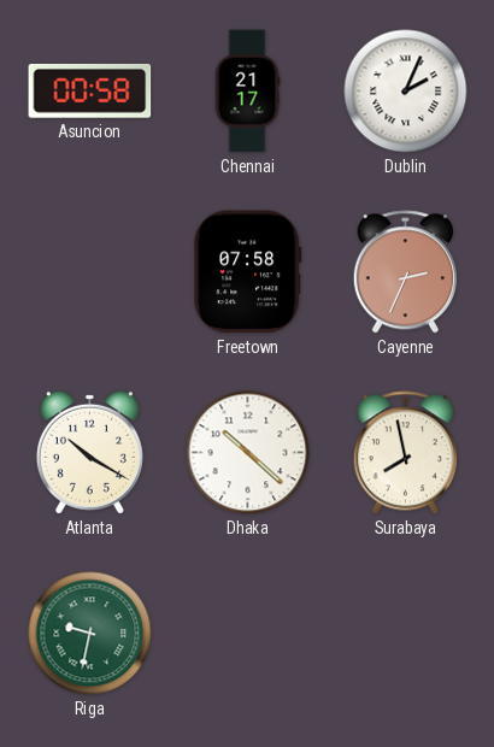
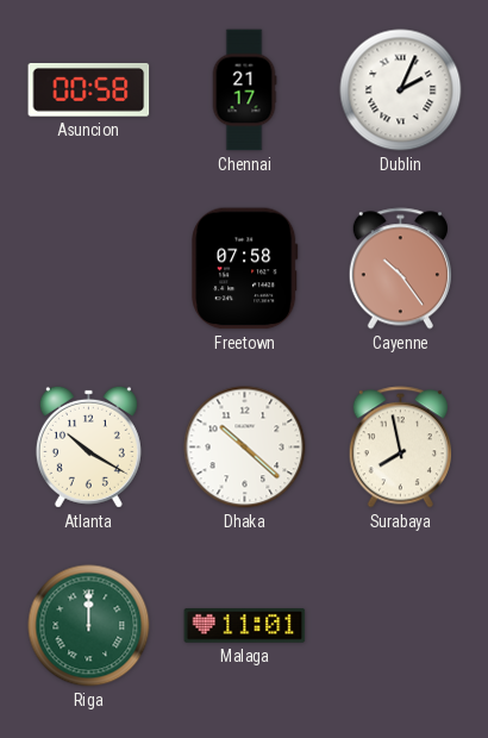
Cayenne: 2:34 -> 10:24 (400, 269)
Riga: 9:32 -> 12:00 (89, 626)
Malaga: none -> 11:01 (245, 626)
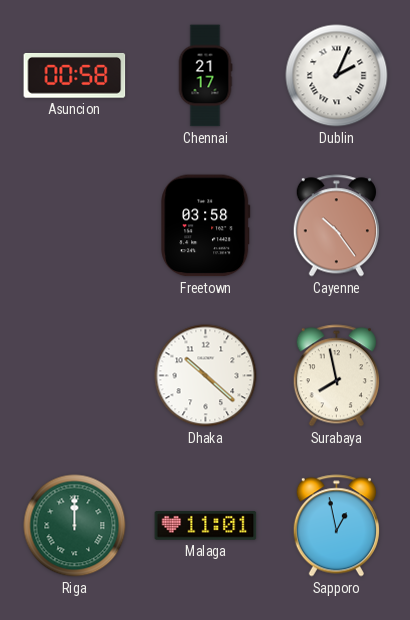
Freetown: 07:58 -> 03:58 (206, 226)
Atlanta: 10:20 -> none (88, 446)
Sapporo: none -> 12:58 (336, 526)
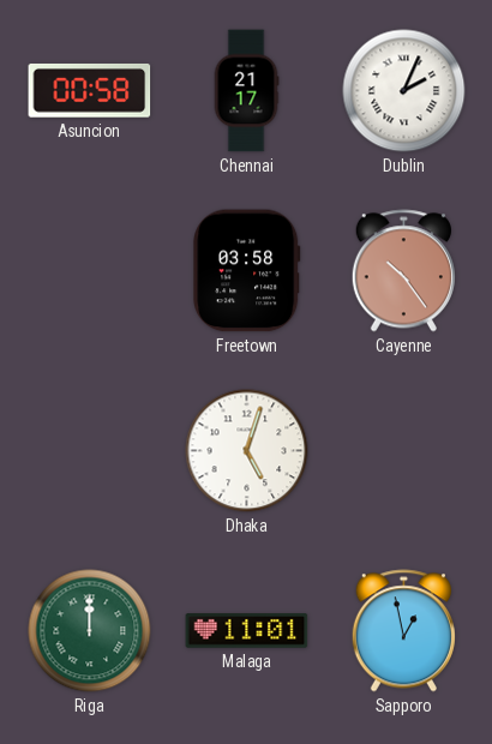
Dhaka: 10:22 -> 5:03 (247, 451)
Surabaya: 7:58 -> none (336, 376)
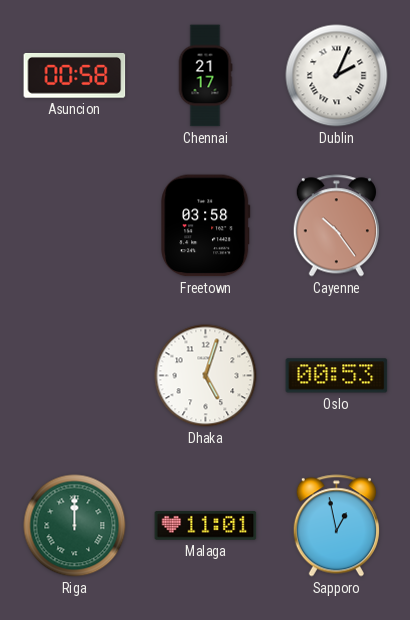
Oslo: none -> 00:53 (337, 376)
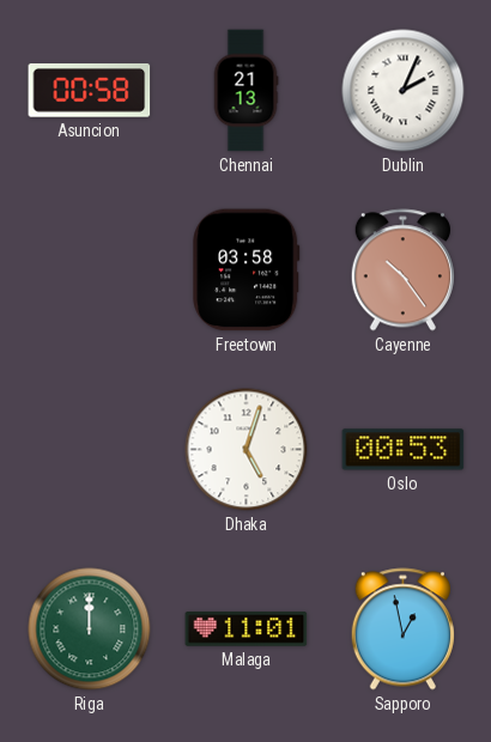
Chennai: 21:17 -> 21:13 (245, 91)
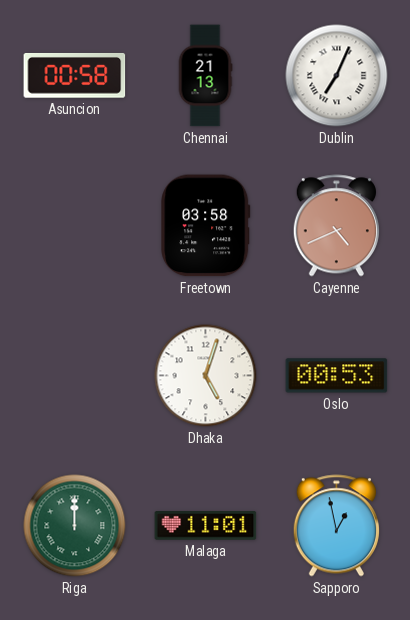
Dublin: 2:04 -> 7:04 (337, 76)
Cayenne: 10:24 -> 4:41 (336, 226)
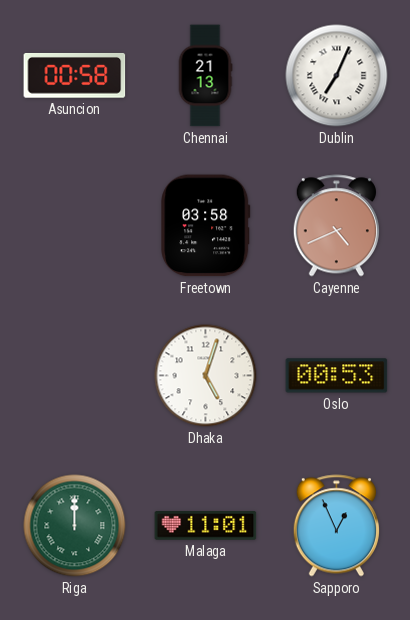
Sapporo: 12:58 -> 12:56 (336, 526)
